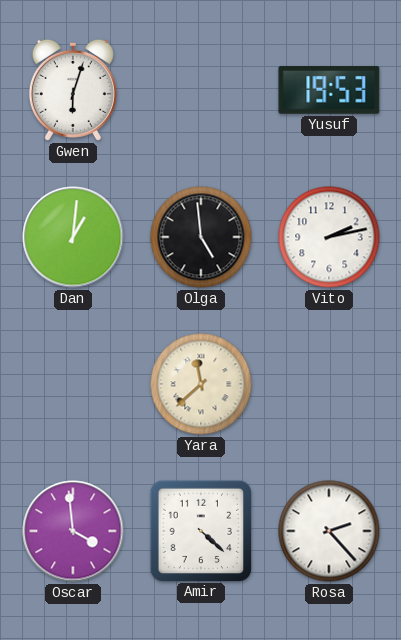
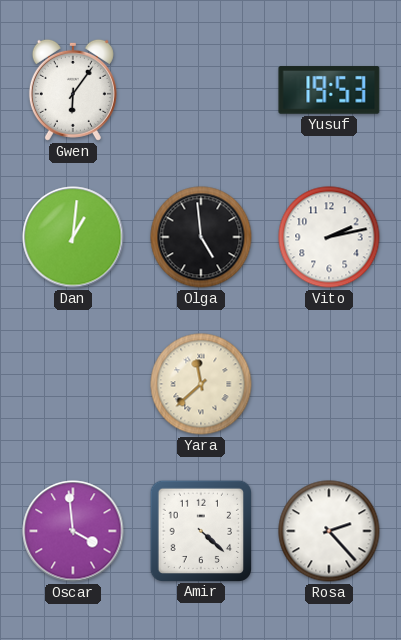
Gwen: 6:03 -> 6:06 (73, 90)
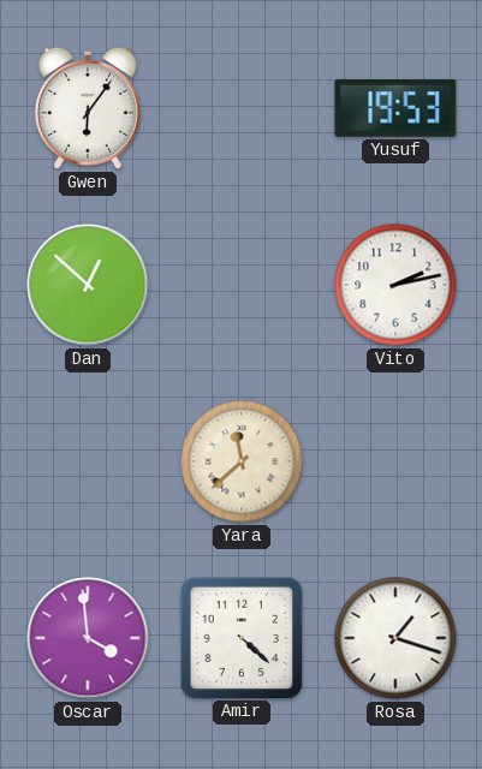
Dan: 1:01 -> 12:52 (88, 285)
Olga: 4:59 -> none (201, 237)
Rosa: 2:23 -> 1:18 (395, 638)
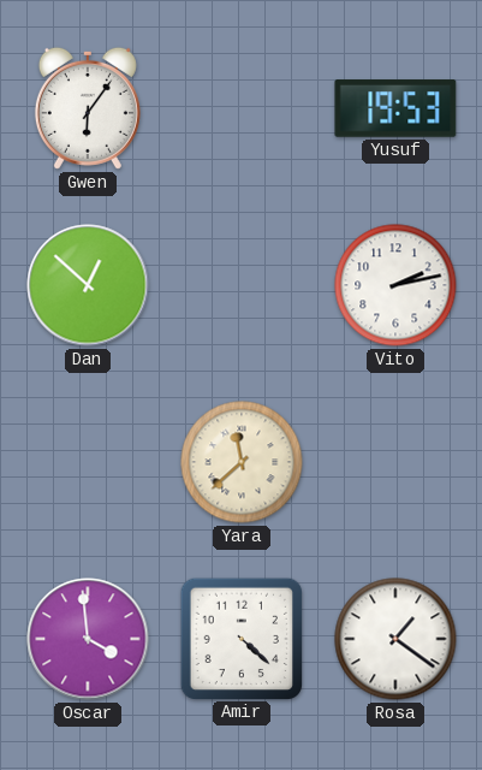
Rosa: 1:18 -> 1:21 (395, 639)
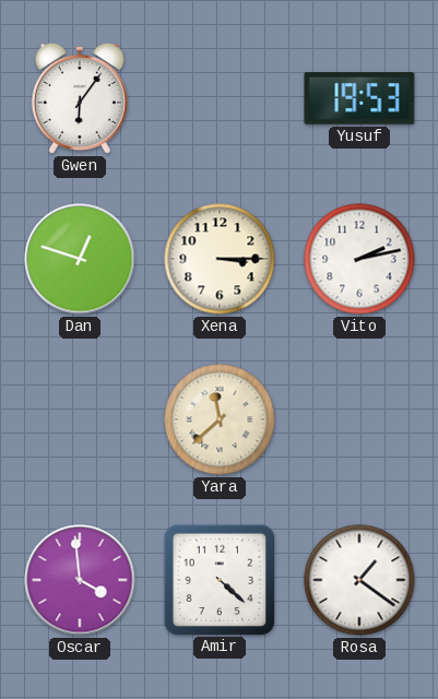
Dan: 12:52 -> 12:48 (80, 259)
Xena: none -> 3:15 (220, 259)
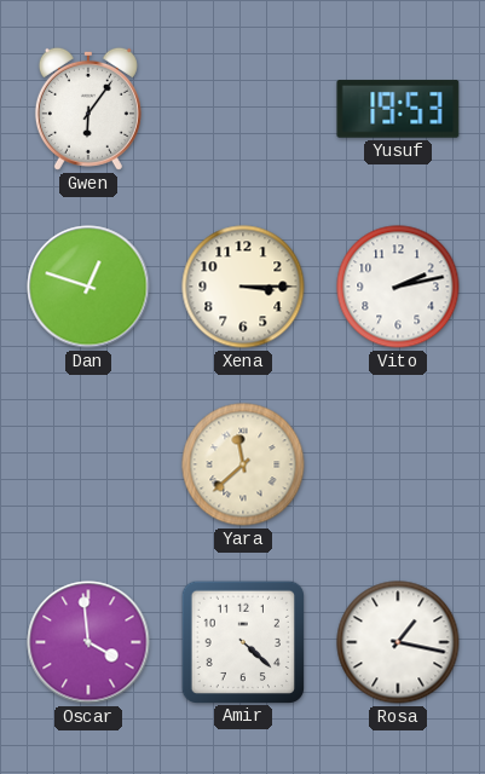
Rosa: 1:21 -> 1:17 (398, 642)
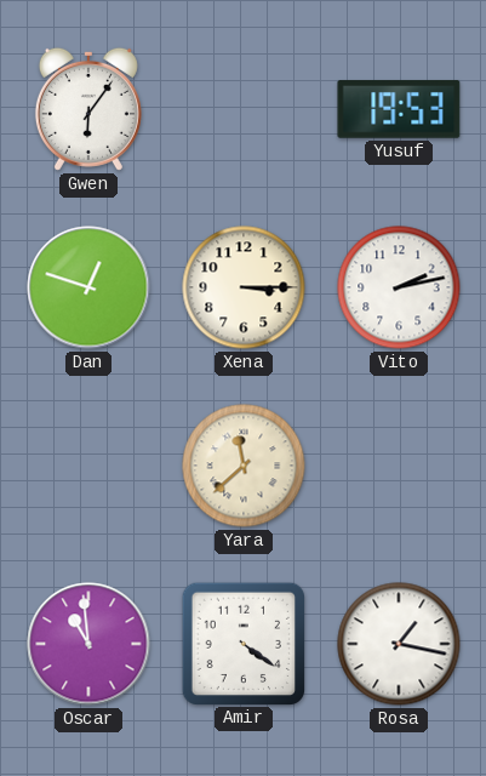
Oscar: 3:59 -> 10:59 (88, 644)
Amir: 4:22 -> 4:21 (242, 643)
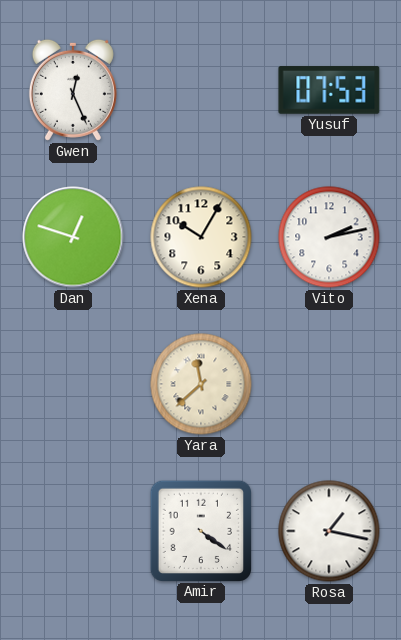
Gwen: 6:06 -> 12:26 (73, 90)
Yusuf: 19:53 -> 07:53 (329, 90)
Xena: 3:15 -> 10:05 (201, 237)
Oscar: 10:59 -> none (88, 644)
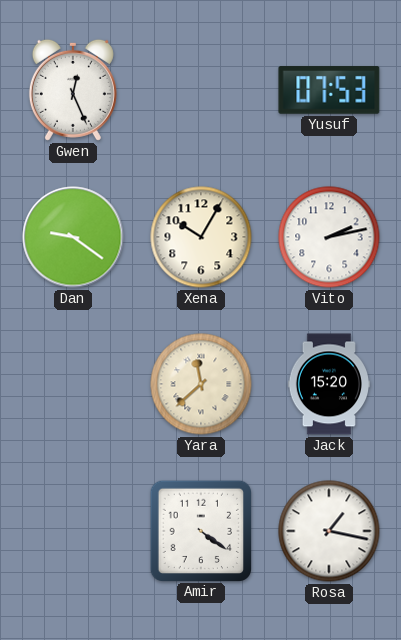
Dan: 12:48 -> 9:21 (73, 237)
Jack: none -> 15:20 (328, 384)
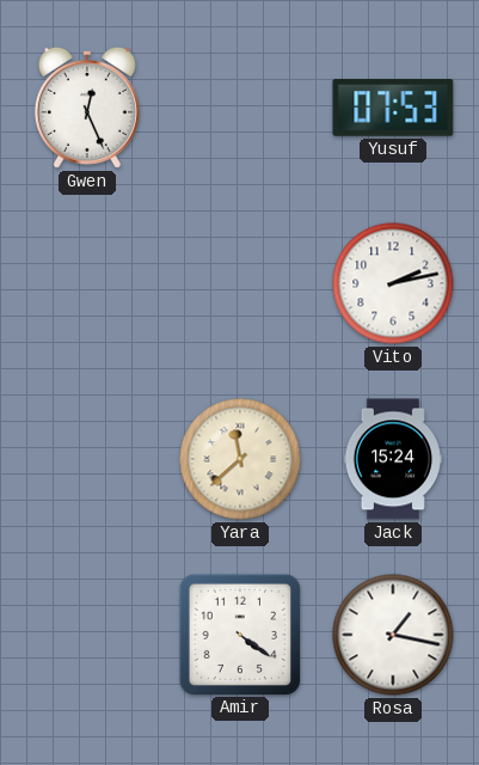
Dan: 9:21 -> none (73, 237)
Xena: 10:05 -> none (201, 237)
Jack: 15:20 -> 15:24 (392, 459)
